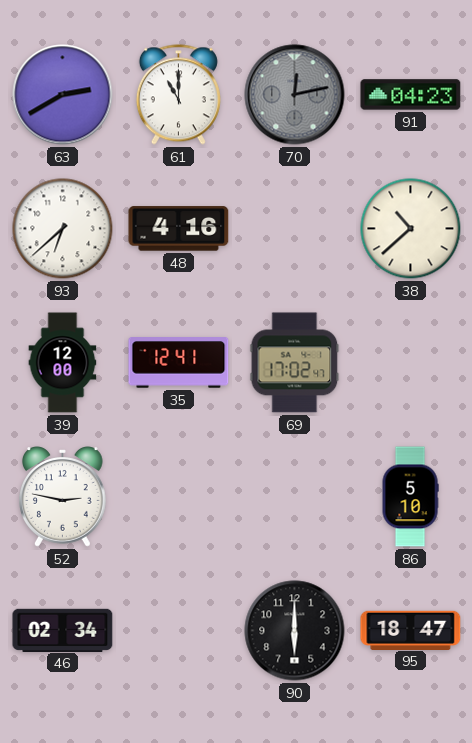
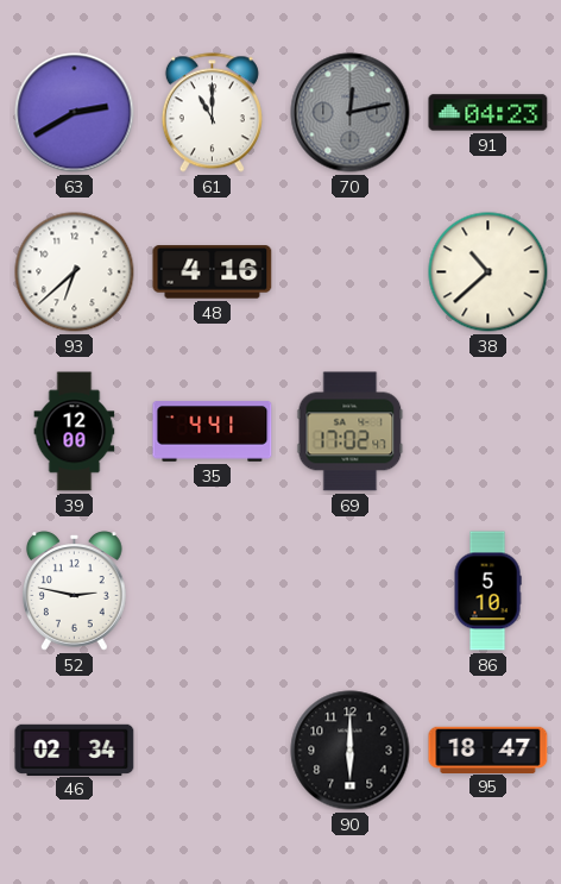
35: 12:41 -> 4:41 (213, 432)
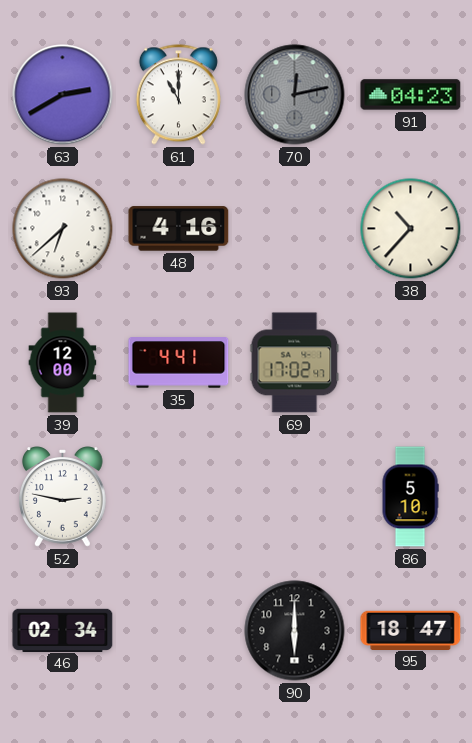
38: 10:38 -> 10:37 (411, 229)
